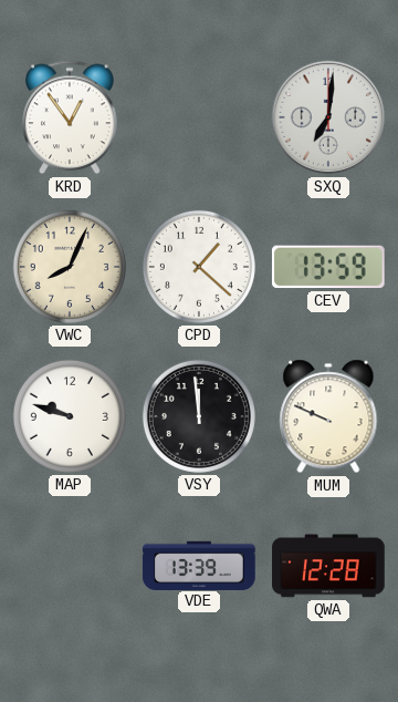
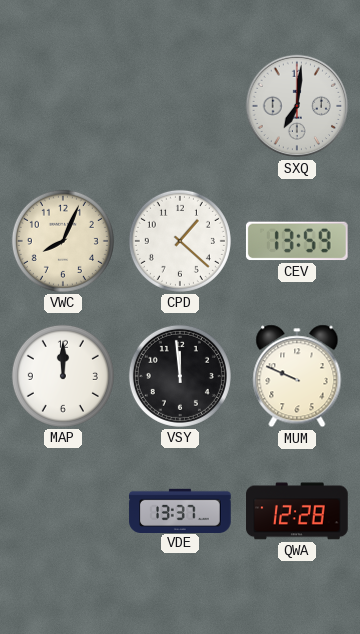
KRD: 12:54 -> none (70, 117)
MAP: 9:48 -> 12:00 (63, 376)
VDE: 13:39 -> 13:37 (180, 510)
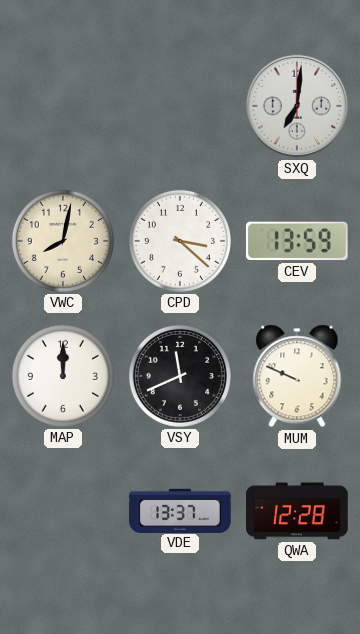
VWC: 8:04 -> 8:02 (63, 241)
CPD: 1:22 -> 3:22 (180, 241)
VSY: 11:59 -> 11:41 (180, 376)
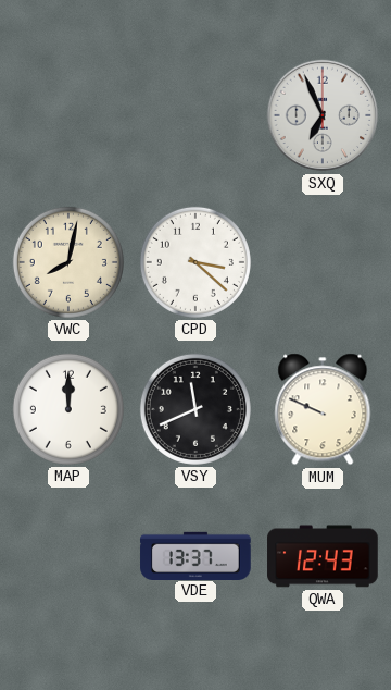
SXQ: 7:01 -> 6:56 (323, 115)
CEV: 13:59 -> none (297, 241)
QWA: 12:28 -> 12:43 (323, 556)
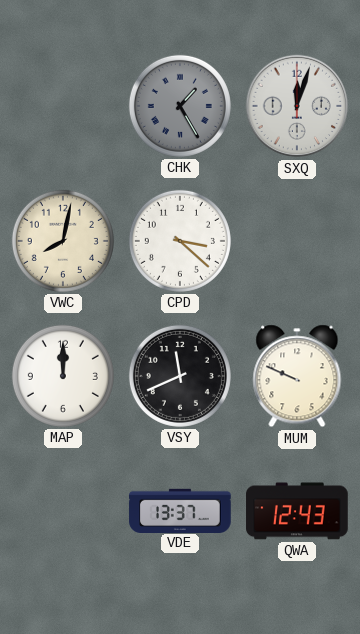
CHK: none -> 1:25 (180, 106)
SXQ: 6:56 -> 12:03 (297, 106)
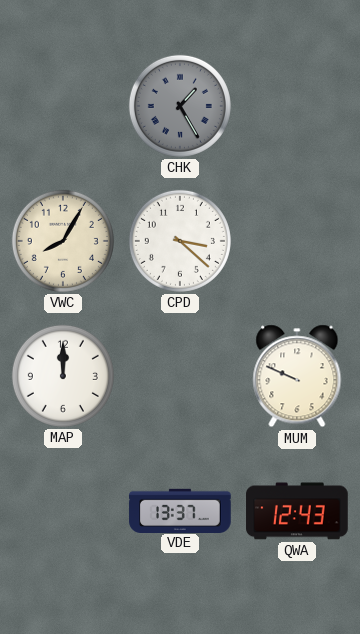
SXQ: 12:03 -> none (297, 106)
VWC: 8:02 -> 8:05 (63, 241)
VSY: 11:41 -> none (180, 376)
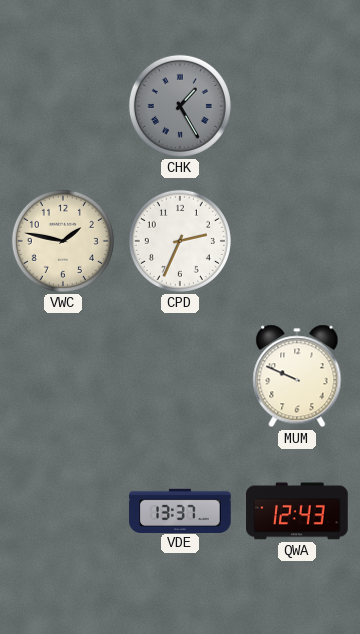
VWC: 8:05 -> 1:47 (63, 241)
CPD: 3:22 -> 2:34 (180, 241)
MAP: 12:00 -> none (63, 376)
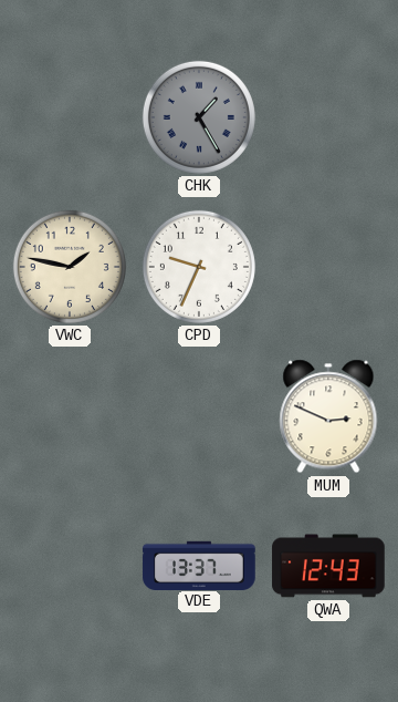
CPD: 2:34 -> 9:34 (199, 267)
MUM: 9:49 -> 2:49 (328, 416)
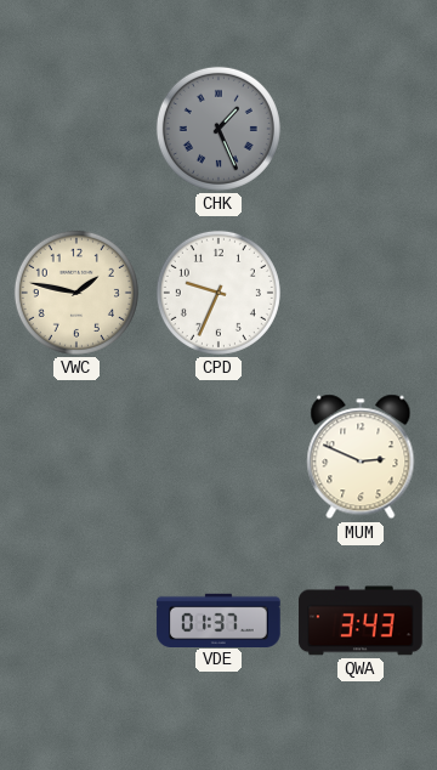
CHK: 1:25 -> 1:26 (218, 129)
VDE: 13:37 -> 01:37 (218, 619)
QWA: 12:43 -> 3:43 (361, 621)
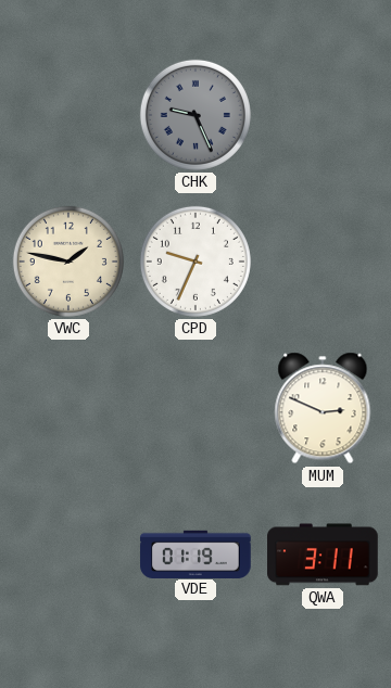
CHK: 1:26 -> 9:26 (195, 115)
VDE: 01:37 -> 01:19 (195, 553)
QWA: 3:43 -> 3:11 (323, 555)
